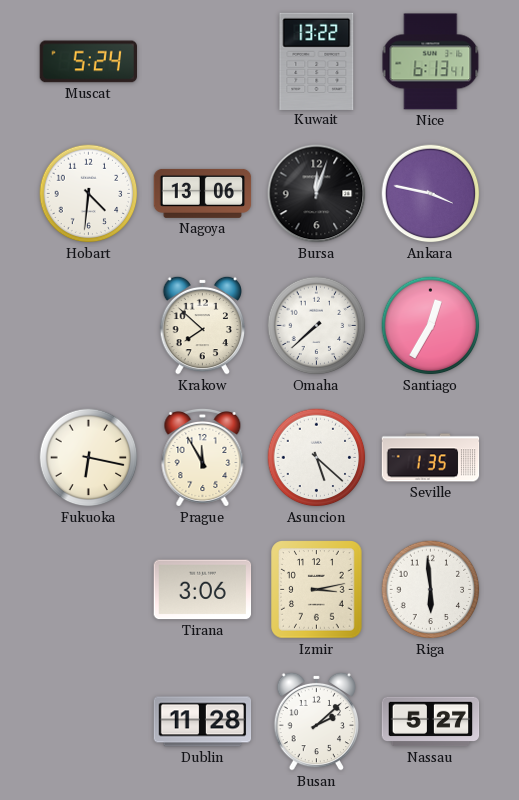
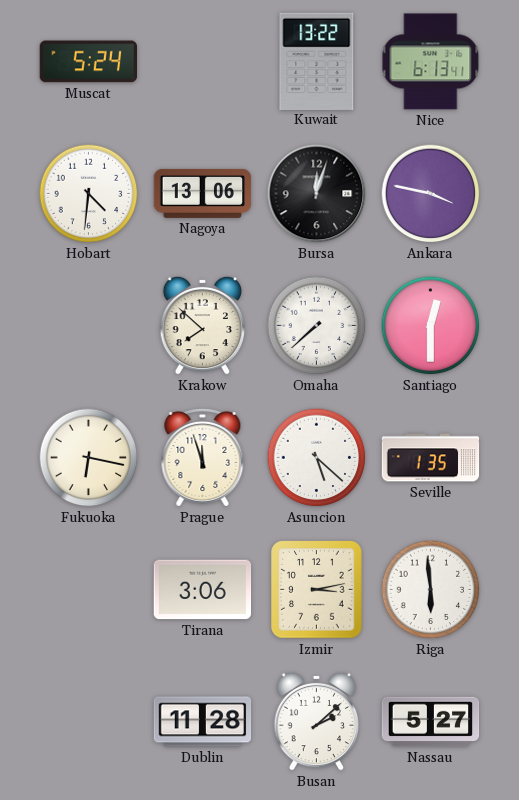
Santiago: 12:35 -> 12:30 (431, 326)
Prague: 11:55 -> 11:57 (203, 458)
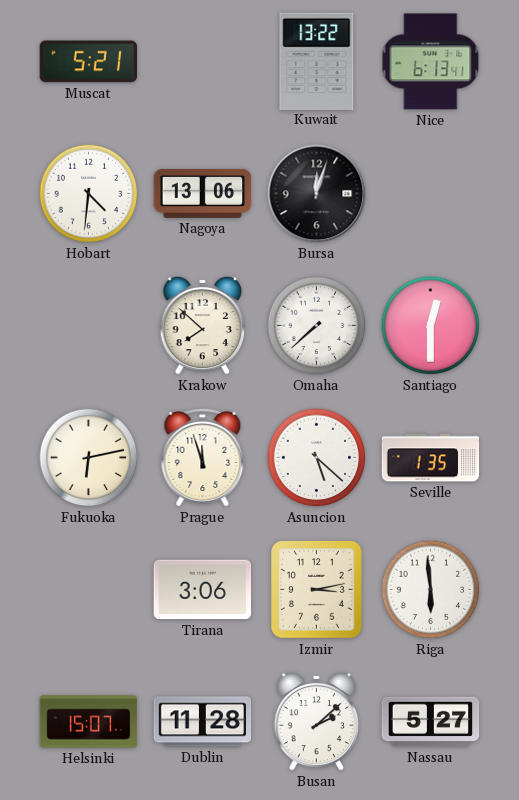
Muscat: 5:24 -> 5:21 (88, 62)
Ankara: 3:47 -> none (431, 194)
Fukuoka: 6:17 -> 6:13 (89, 458)
Helsinki: none -> 15:07 (89, 722)
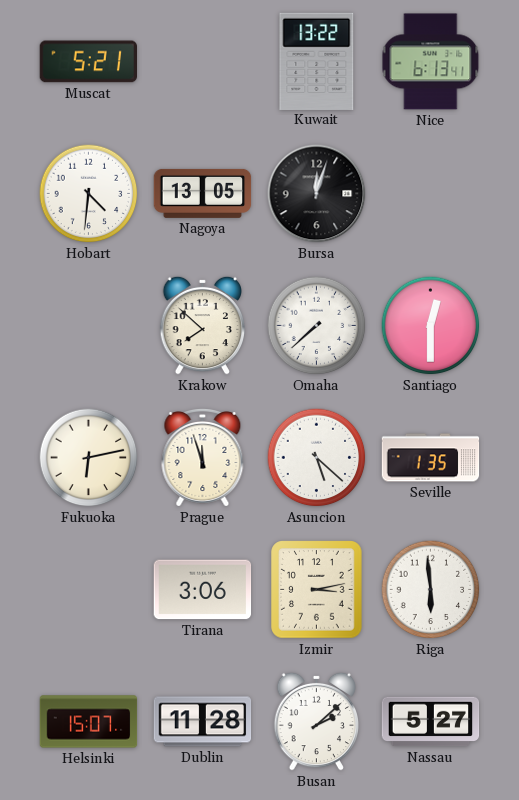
Nagoya: 13:06 -> 13:05 (203, 193)
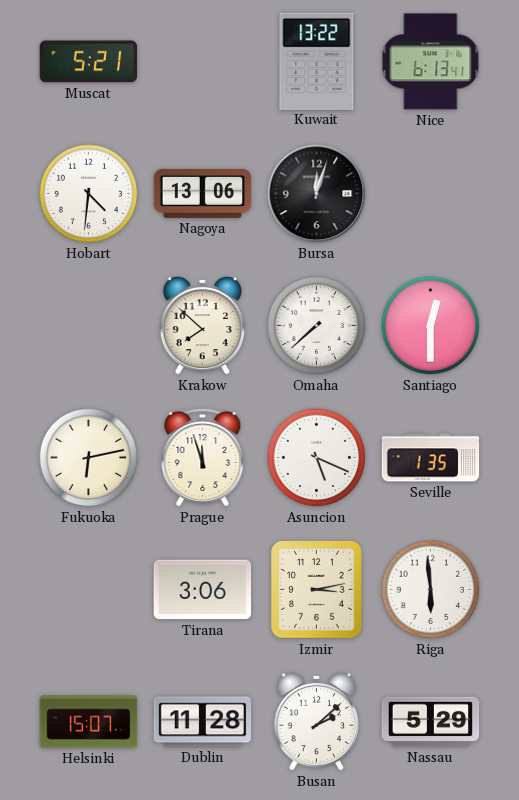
Nagoya: 13:05 -> 13:06 (203, 193)
Asuncion: 5:22 -> 5:19 (317, 458)
Nassau: 5:27 -> 5:29 (431, 722)
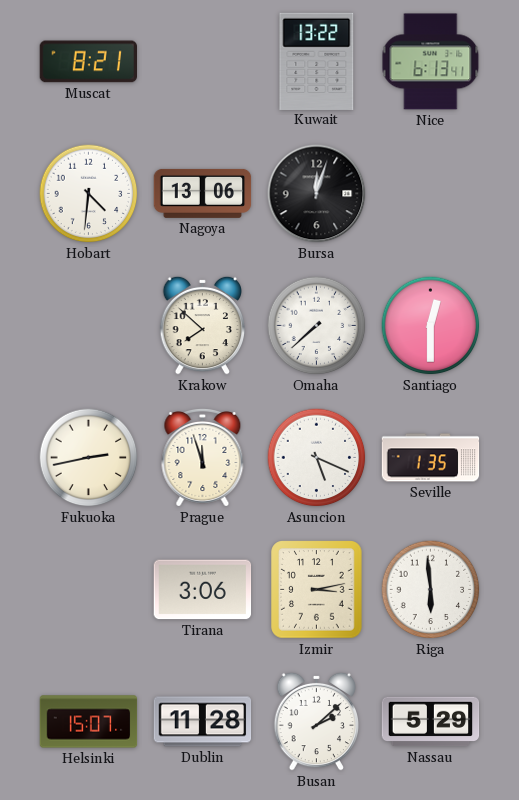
Muscat: 5:21 -> 8:21 (88, 62)
Fukuoka: 6:13 -> 2:43 (89, 458)
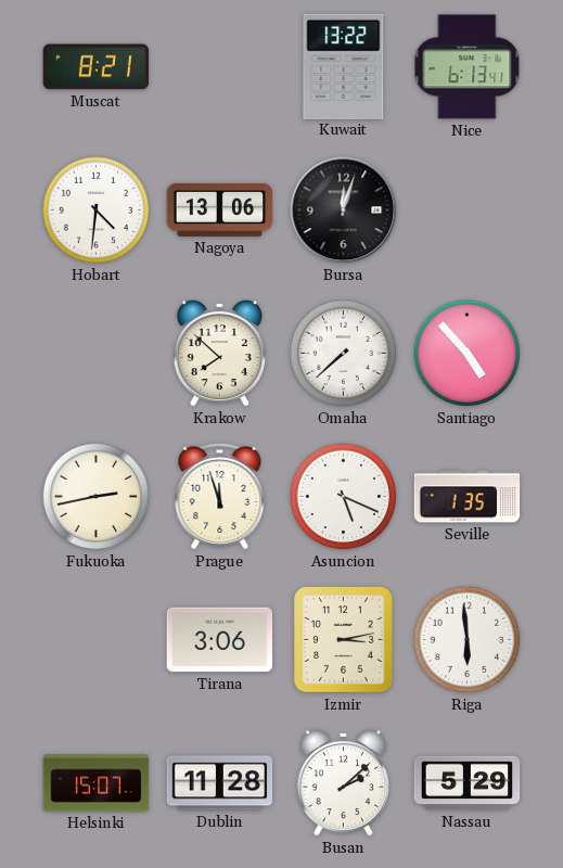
Santiago: 12:30 -> 4:53 (468, 354)
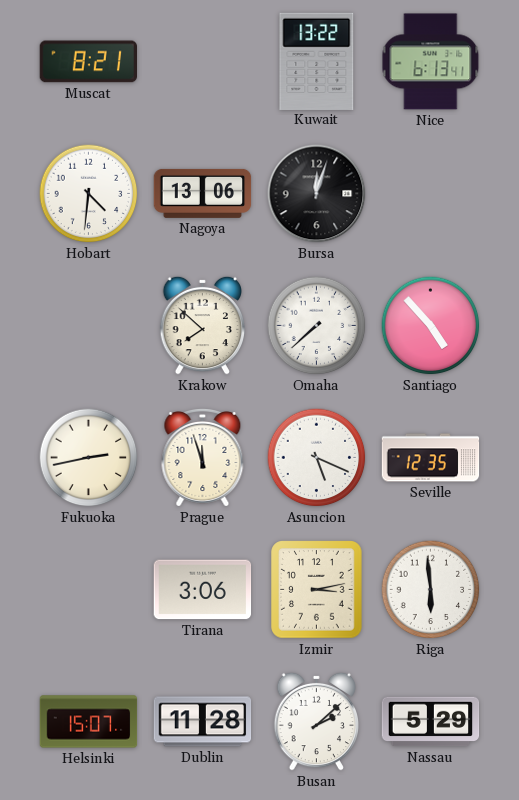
Seville: 1:35 -> 12:35 (431, 458)
